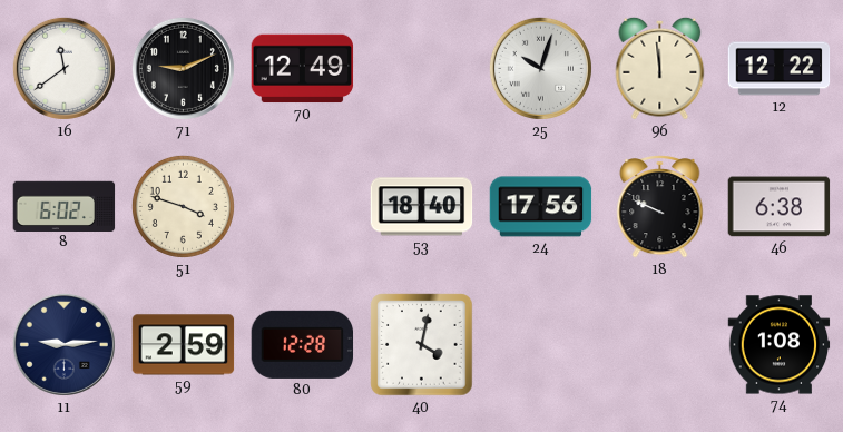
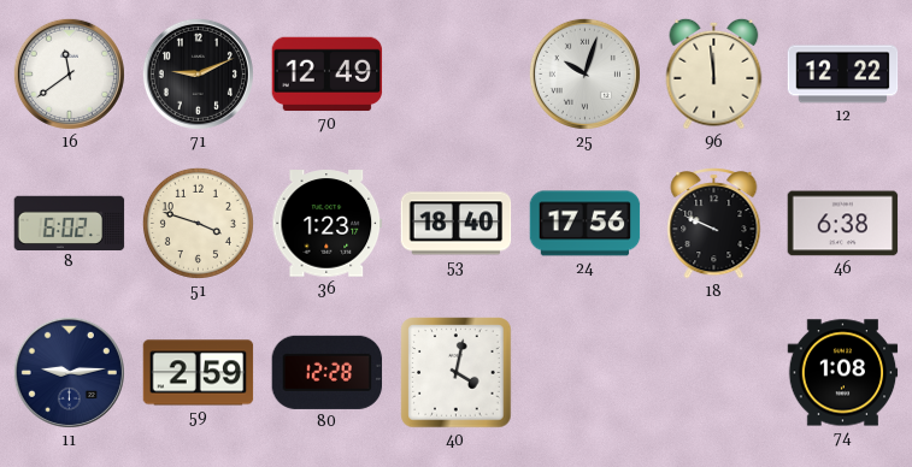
36: none -> 1:23 (328, 224)
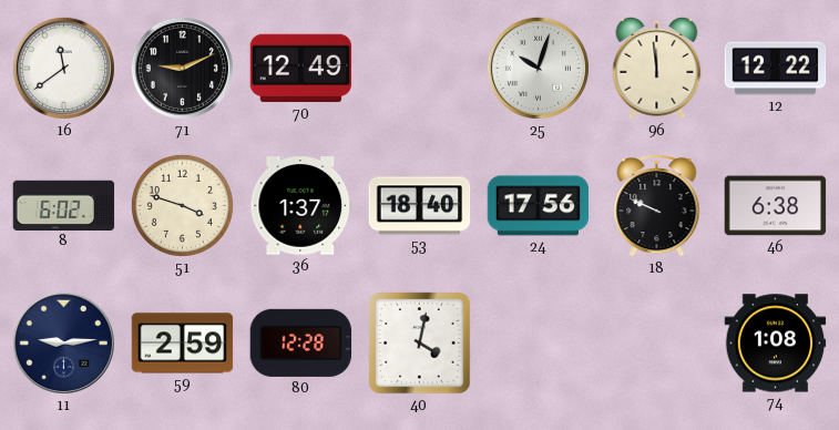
36: 1:23 -> 1:37 (301, 206)
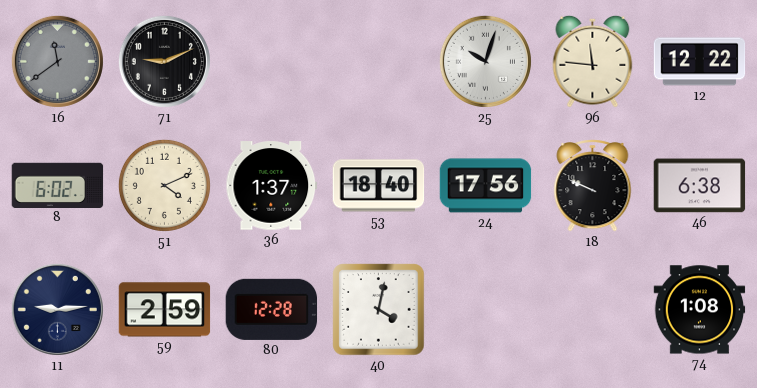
16 dial: white -> grey (57, 61)
70: 12:49 -> none (301, 69)
96: 11:59 -> 11:46 (593, 61)
51: 3:48 -> 4:11 (164, 185)
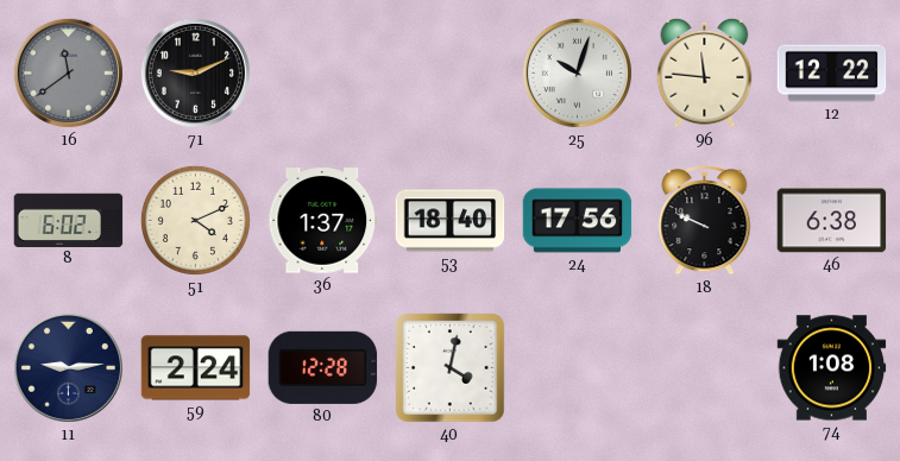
59: 2:59 -> 2:24 (196, 368)
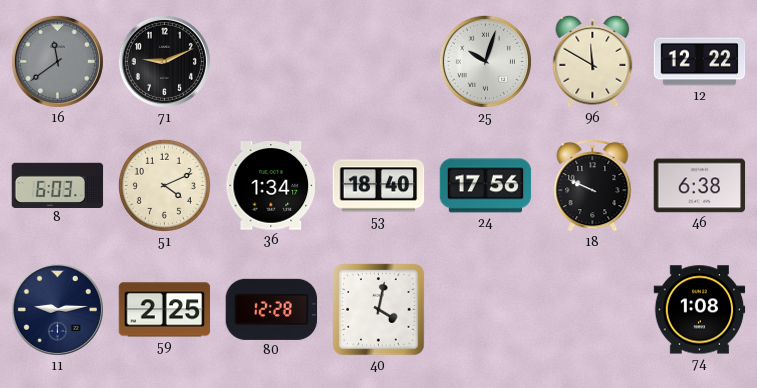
96: 11:46 -> 11:50 (593, 61)
8: 6:02 -> 6:03 (58, 185)
36: 1:37 -> 1:34 (272, 186)
59: 2:24 -> 2:25 (165, 310)
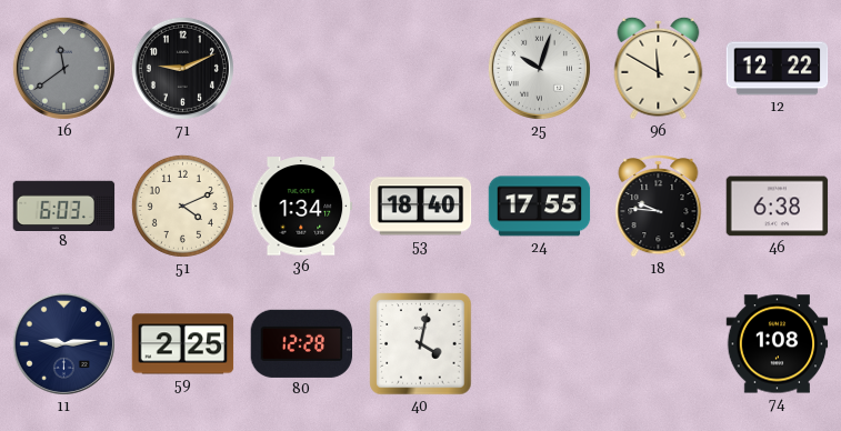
24: 17:56 -> 17:55 (540, 207)
18: 9:49 -> 9:46 (659, 207)
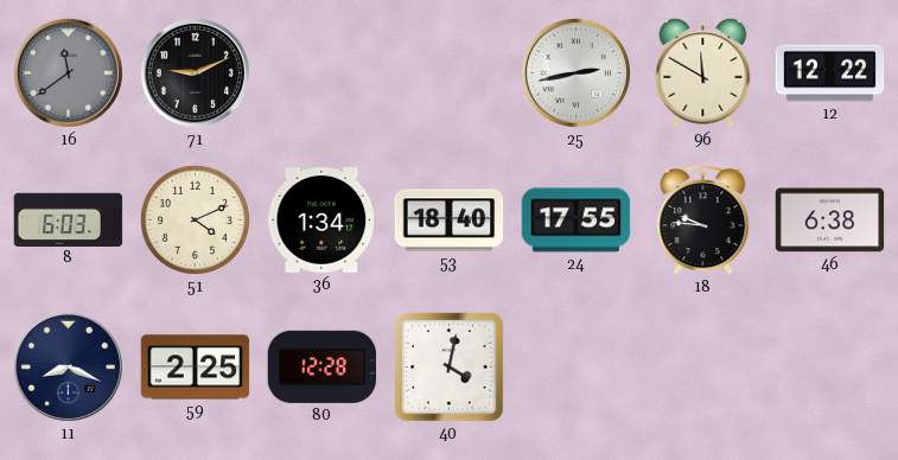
25: 10:03 -> 2:43 (575, 72)
11: 9:14 -> 8:19 (68, 366)
74: 1:08 -> none (778, 344)
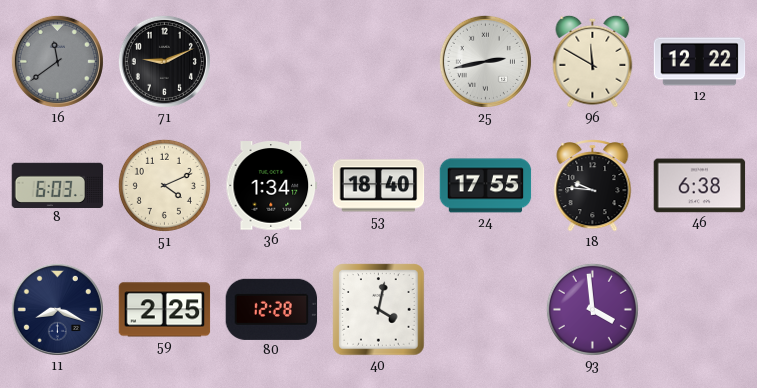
93: none -> 3:59 (592, 309)
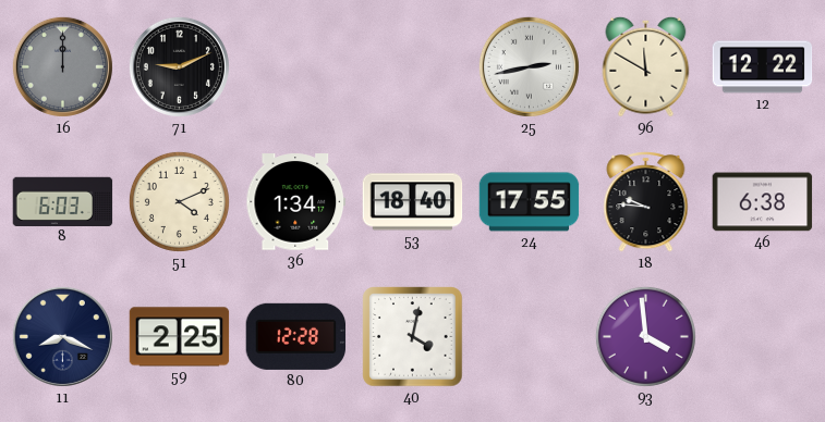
16: 11:39 -> 12:00 (62, 66)
